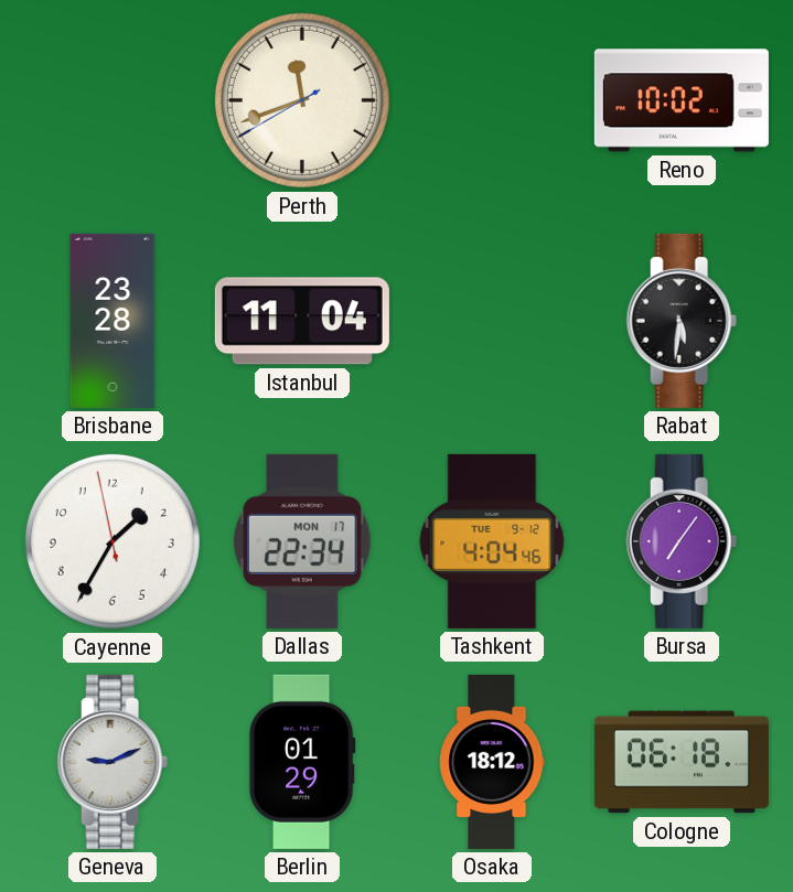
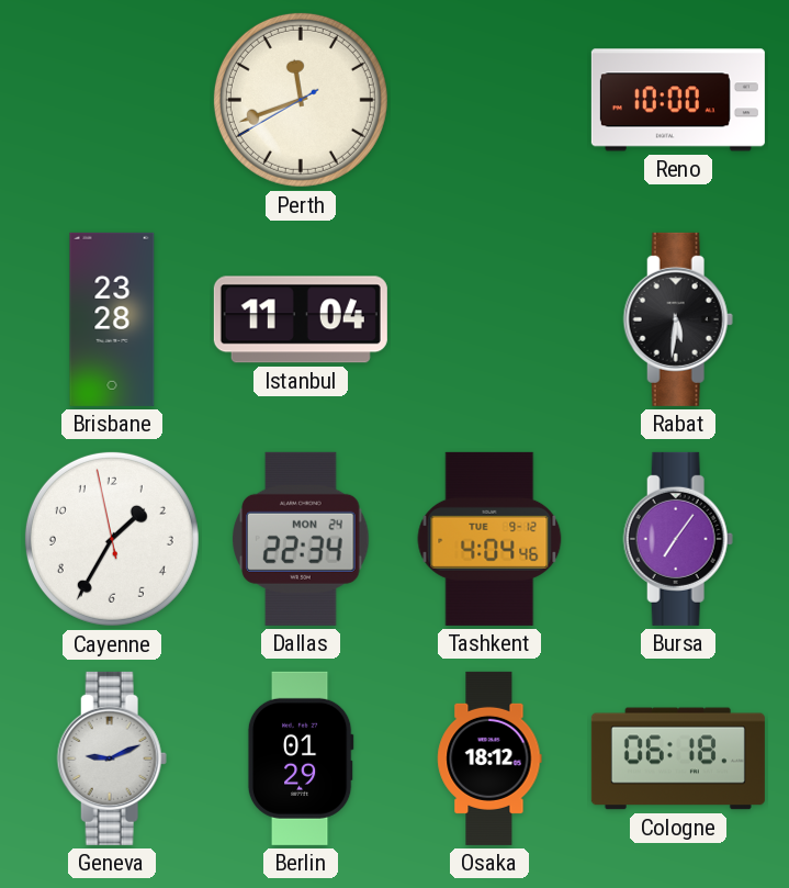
Reno: 10:02 -> 10:00 (678, 100)
Dallas date: MON 17 -> MON 24 (301, 539)
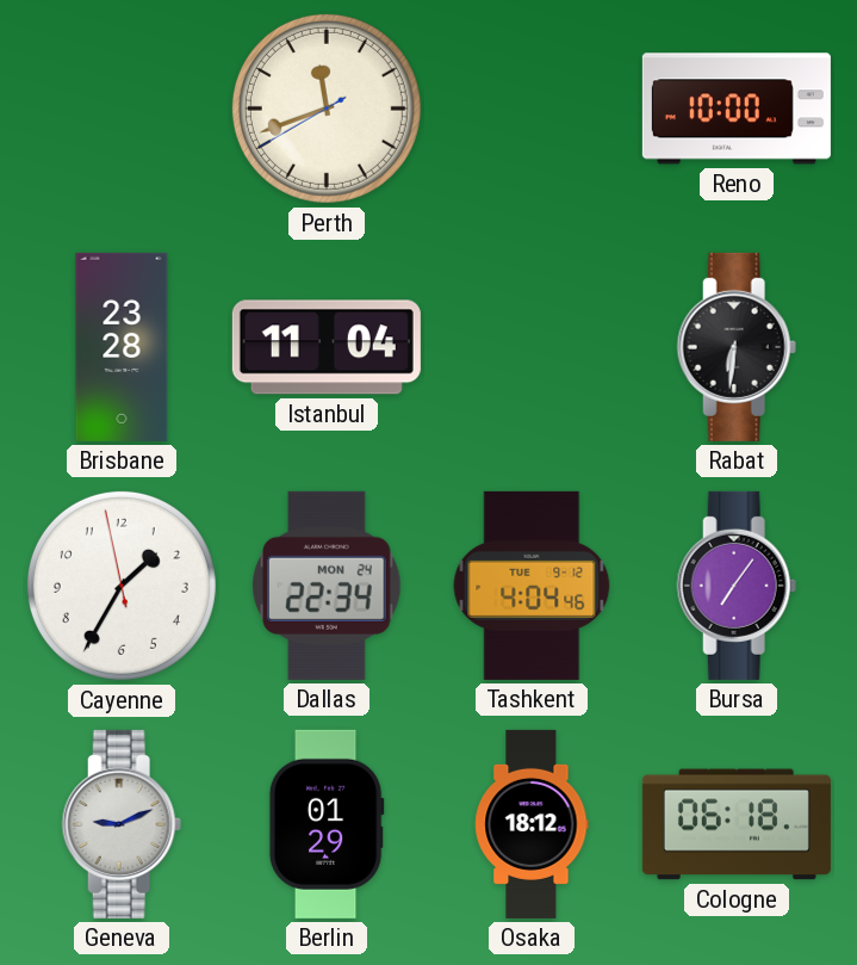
Rabat: 5:31 -> 6:31 (737, 347)
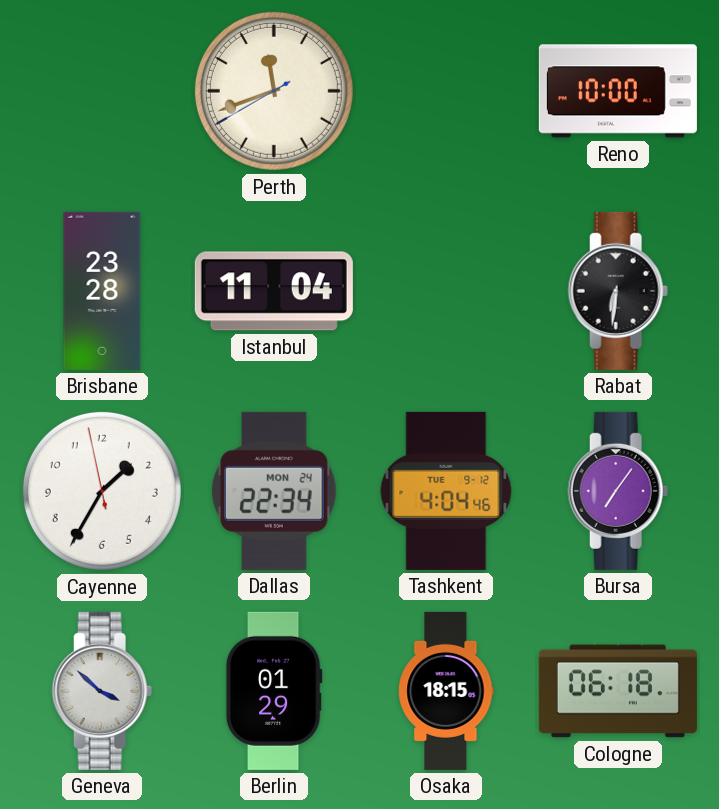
Geneva: 9:11 -> 3:52 (102, 691)
Osaka: 18:12 -> 18:15 (446, 691)
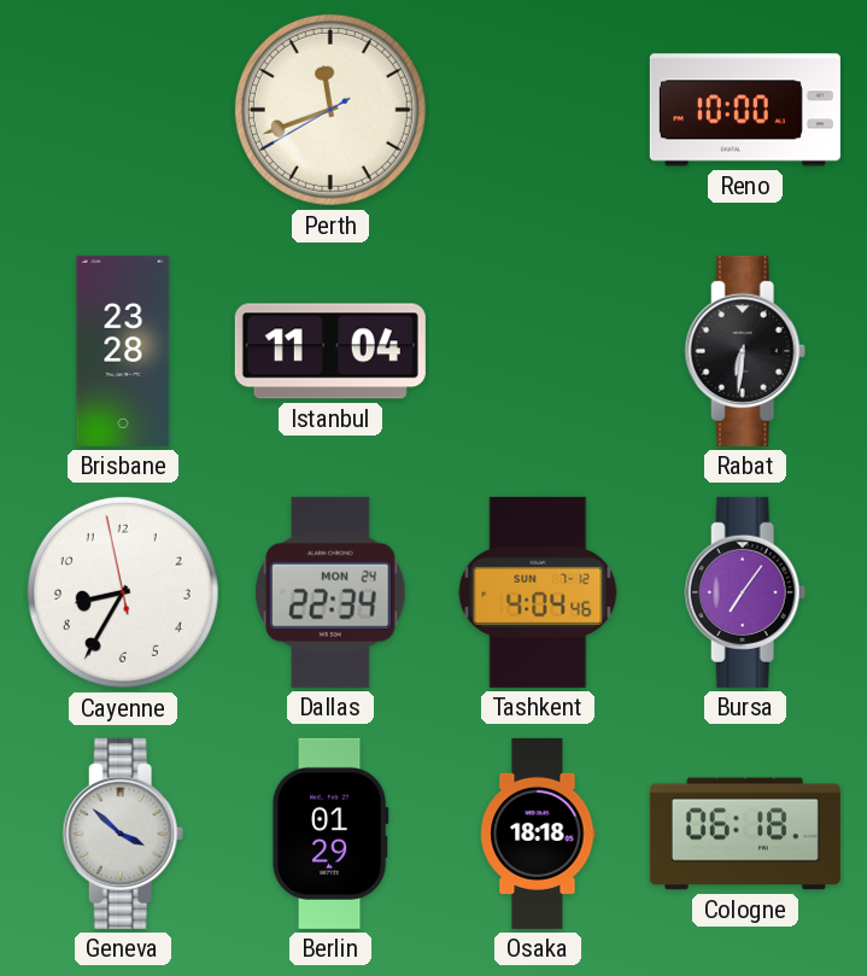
Cayenne: 1:34 -> 8:34 (123, 592)
Tashkent date: TUE 9-12 -> SUN 7-12 (538, 592)
Osaka: 18:15 -> 18:18 (538, 834)
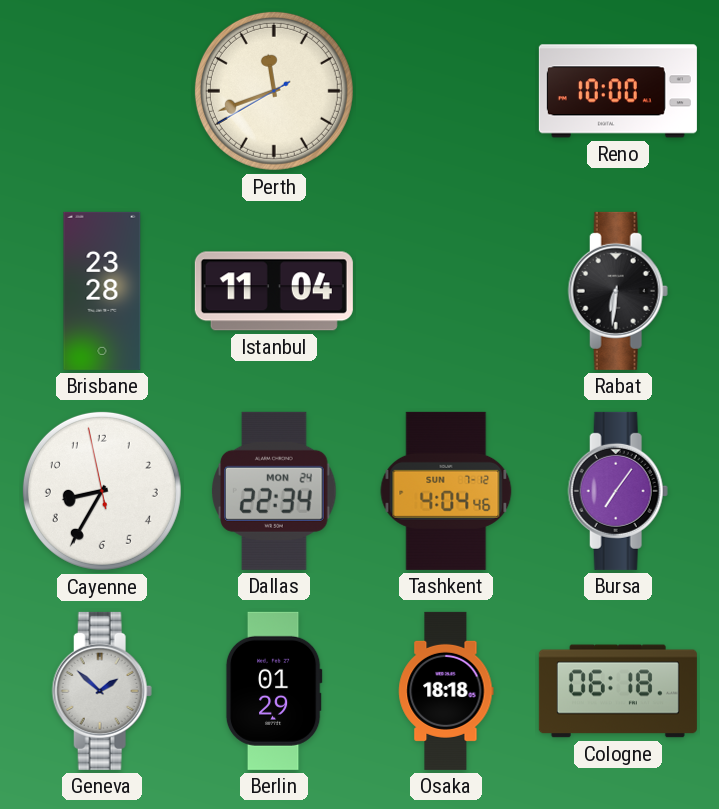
Geneva: 3:52 -> 1:52 (102, 691)
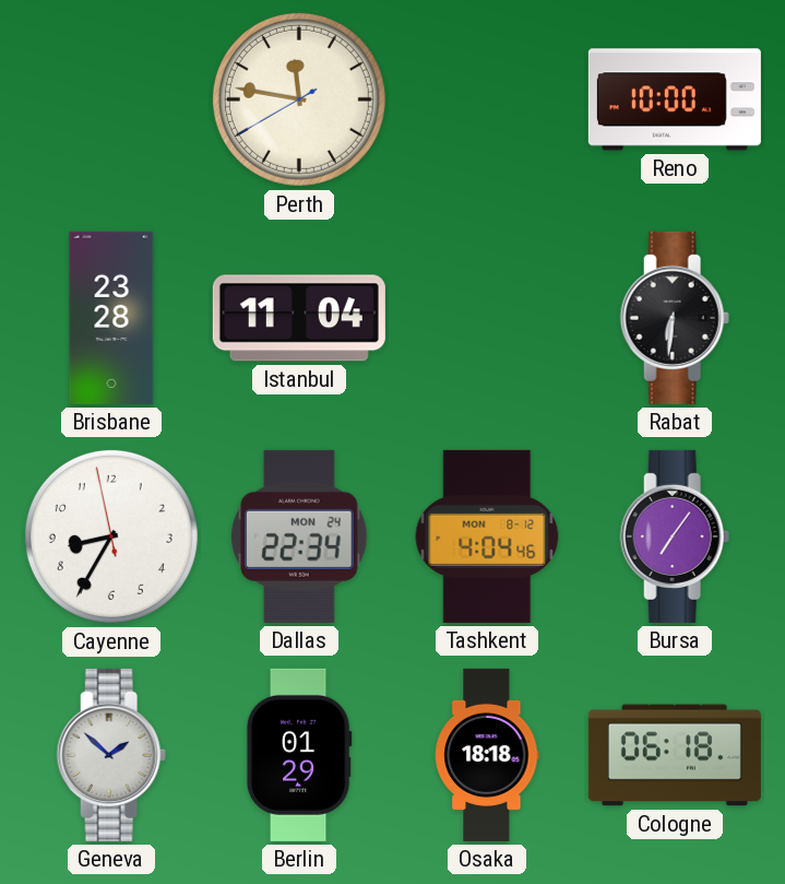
Perth: 11:41 -> 11:46 (299, 99)
Tashkent date: SUN 7-12 -> MON 8-12 (487, 537)
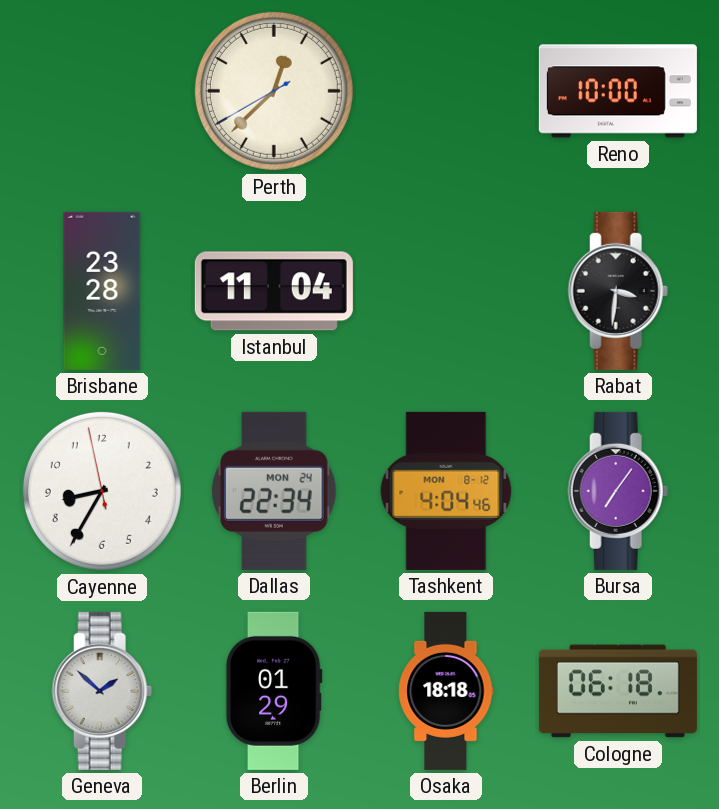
Perth: 11:46 -> 12:37 (274, 91)
Rabat: 6:31 -> 3:31 (618, 291)
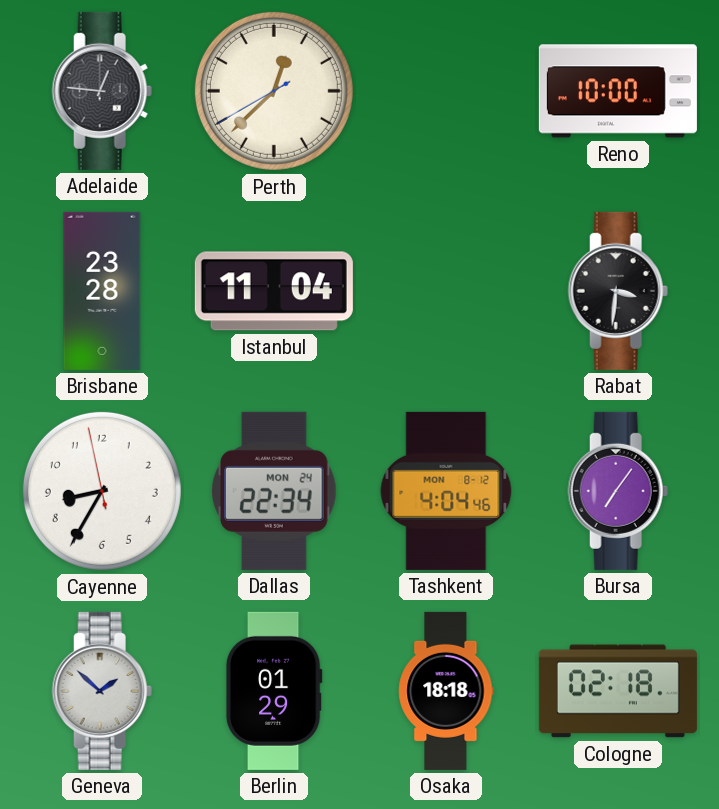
Adelaide: none -> 12:46 (102, 91)
Cologne: 06:18 -> 02:18 (618, 691)
